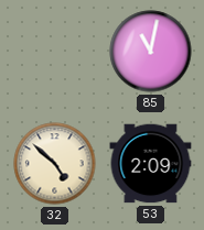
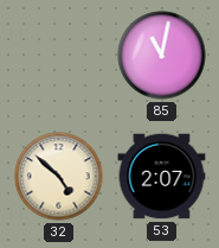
53: 2:09 -> 2:07 (162, 177)
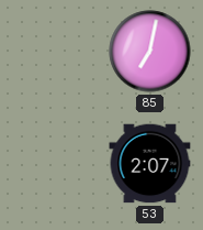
85: 11:02 -> 7:02 (150, 52)
32: 4:52 -> none (59, 177)
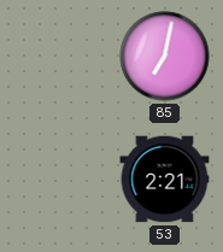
53: 2:07 -> 2:21 (165, 180)
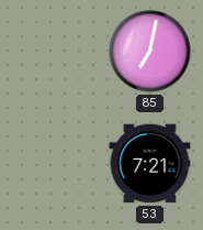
53: 2:21 -> 7:21 (150, 164)
